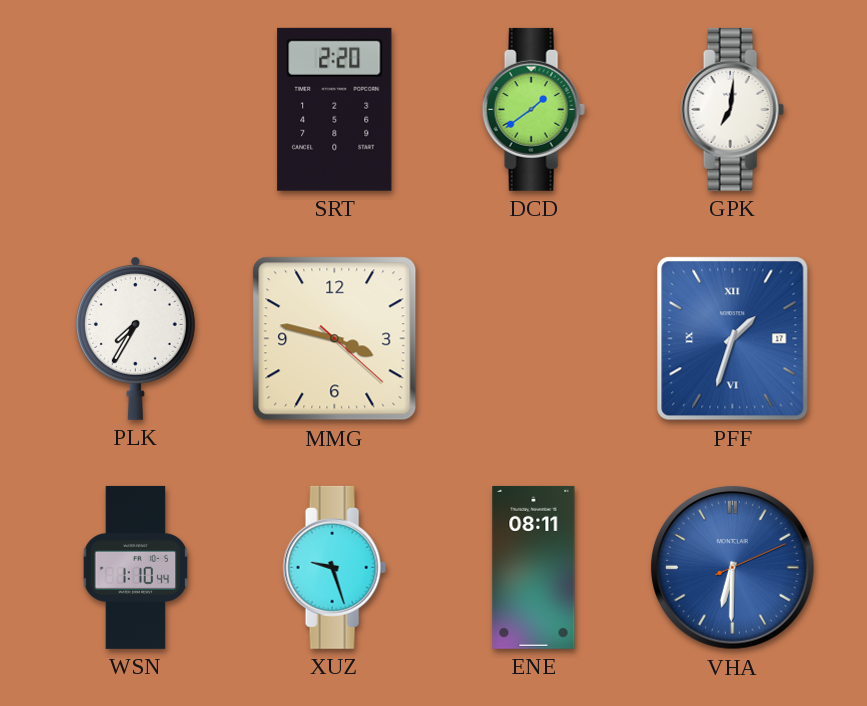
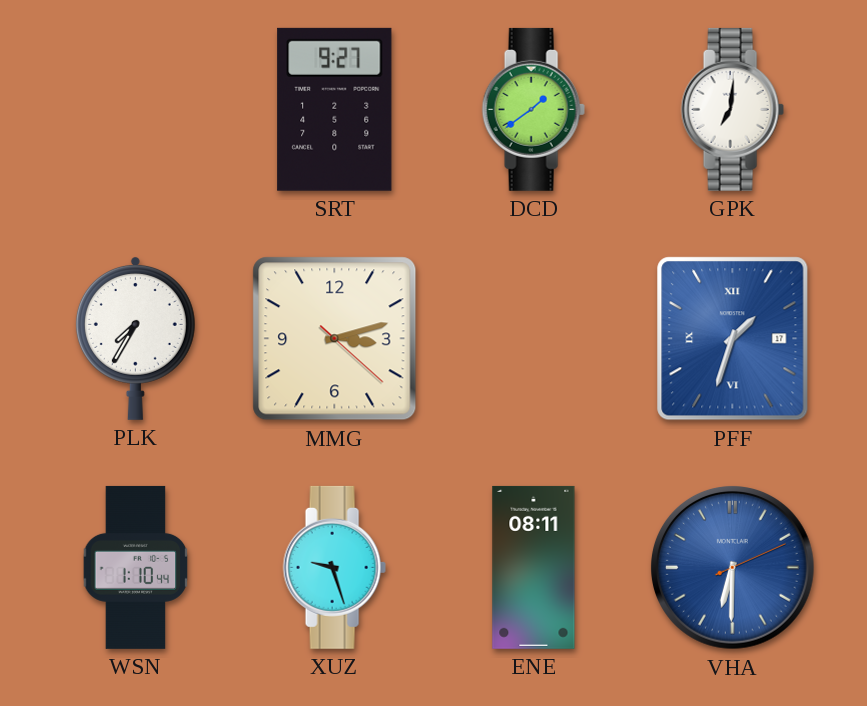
SRT: 2:20 -> 9:27 (335, 109)
MMG: 3:47 -> 3:12 (335, 339)
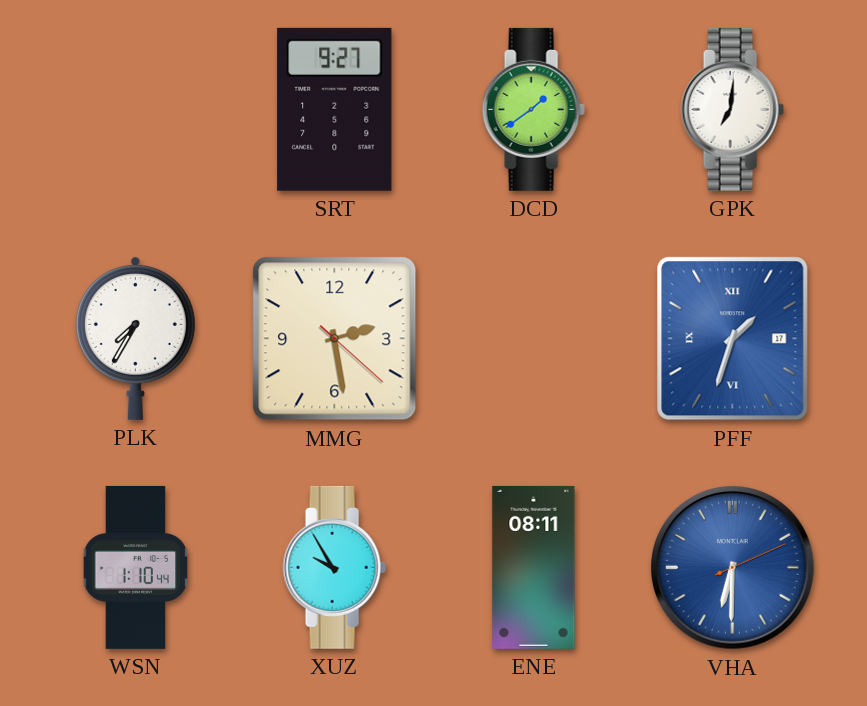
MMG: 3:12 -> 2:28 (335, 339)
XUZ: 9:27 -> 9:55 (334, 567)
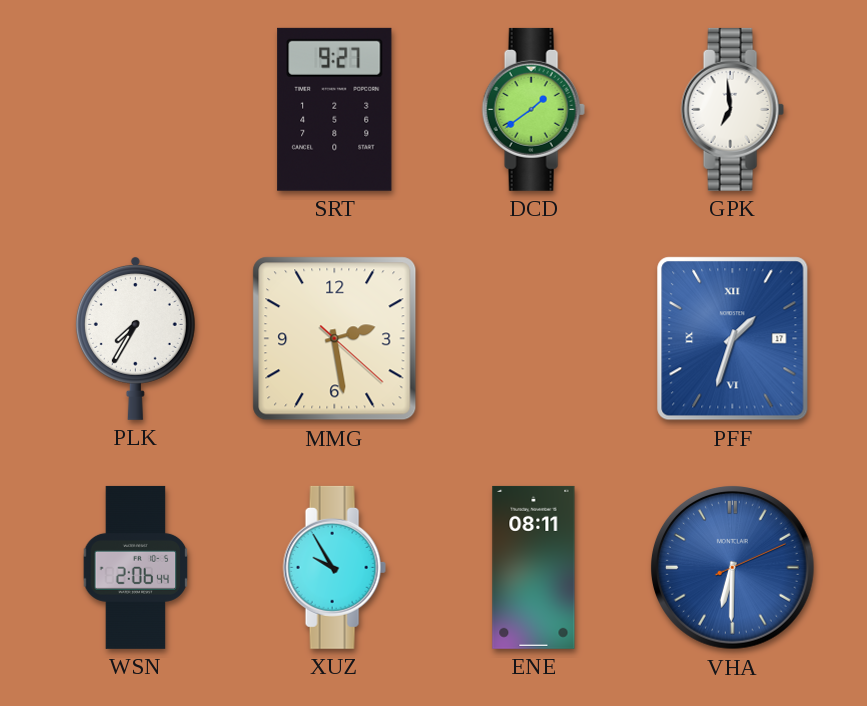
GPK: 7:01 -> 6:59 (732, 109)
WSN: 1:10 -> 2:06 (136, 567)
